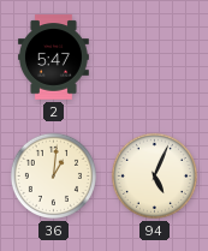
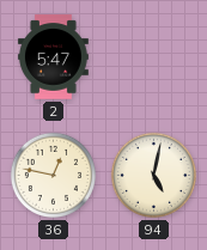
36: 1:01 -> 12:47 (53, 175)
94: 5:04 -> 5:02 (153, 175)
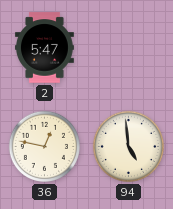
94: 5:02 -> 4:59 (128, 146)
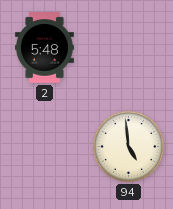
2: 5:47 -> 5:48 (44, 48)
36: 12:47 -> none (44, 146)
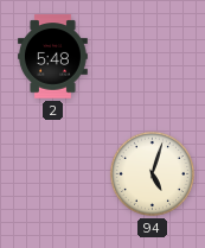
94: 4:59 -> 5:03 (152, 173)
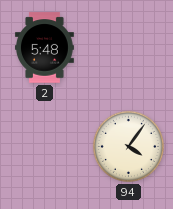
94: 5:03 -> 4:06 (128, 146)
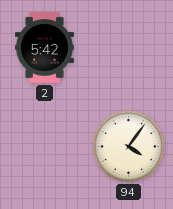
2: 5:48 -> 5:42 (44, 48)
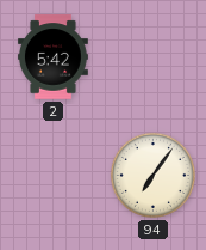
94: 4:06 -> 7:06 (152, 175)
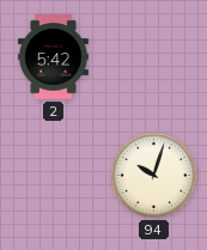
94: 7:06 -> 10:03 (153, 175)
